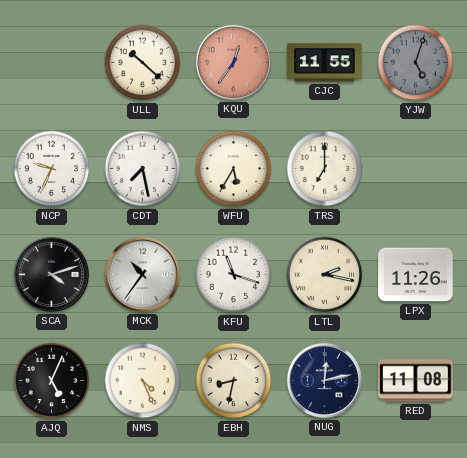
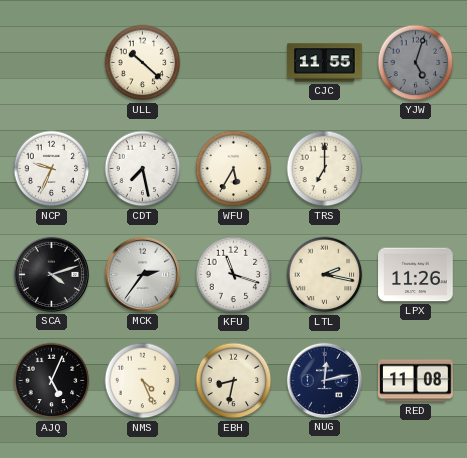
KQU: 12:36 -> none (233, 62)
MCK: 10:36 -> 2:36 (142, 274)
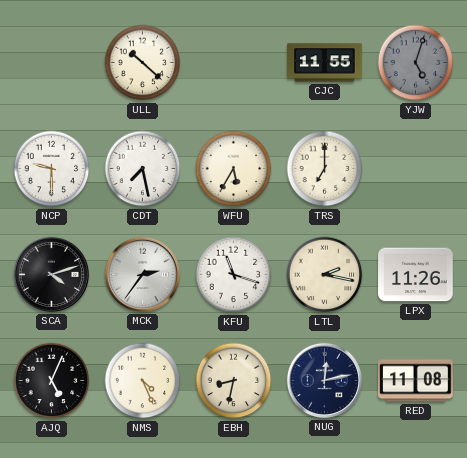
NCP: 9:34 -> 9:30 (52, 169)
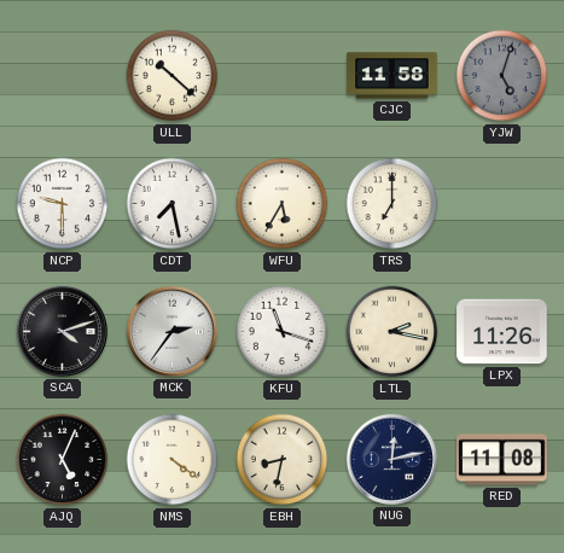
CJC: 11:55 -> 11:58 (393, 76)
NMS: 4:26 -> 4:21 (173, 460)
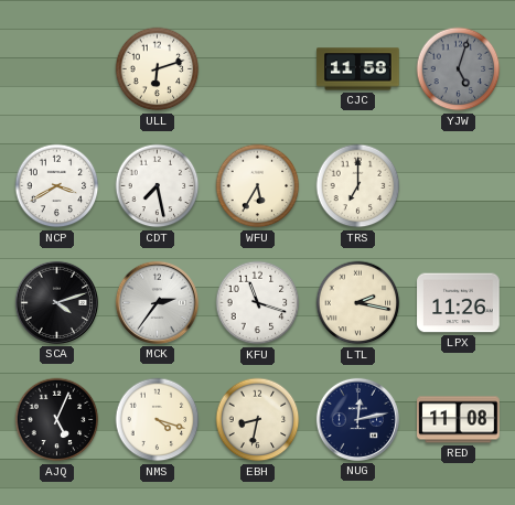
ULL: 10:22 -> 6:12 (158, 69)
NCP: 9:30 -> 3:40 (57, 186)
NMS: 4:21 -> 4:18 (158, 420)
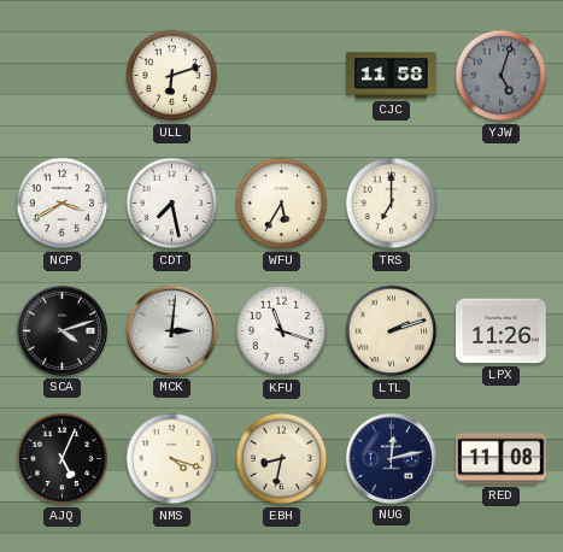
MCK: 2:36 -> 3:01 (171, 330)
LTL: 2:17 -> 2:12 (392, 331)
